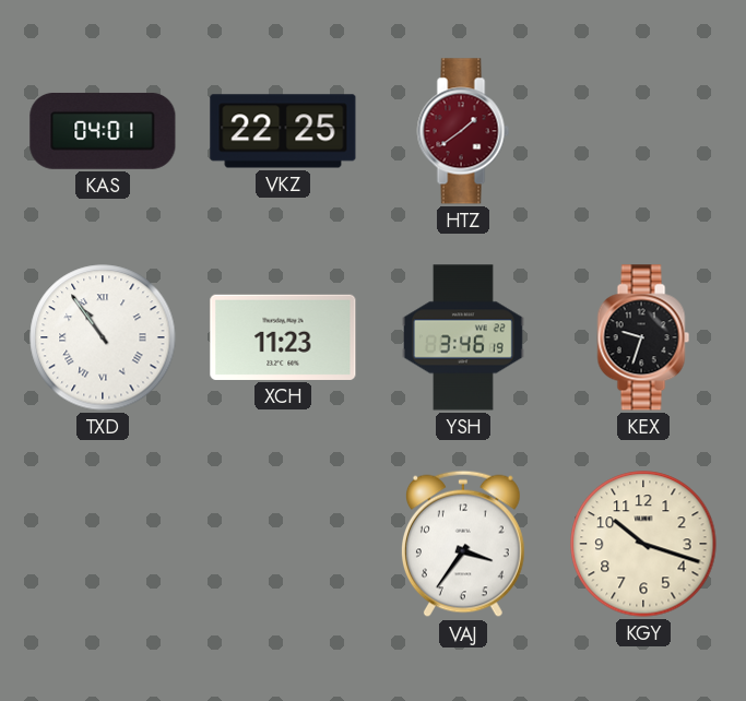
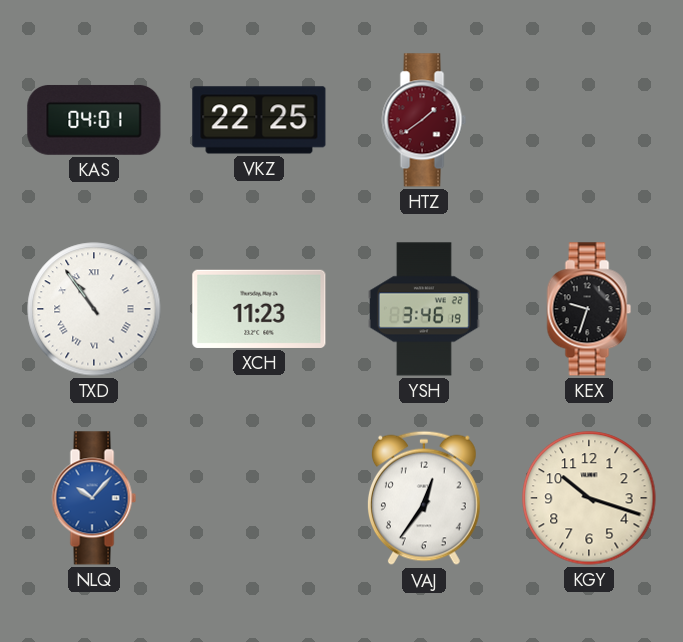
NLQ: none -> 10:07 (94, 498)
VAJ: 3:36 -> 12:36 (424, 498)
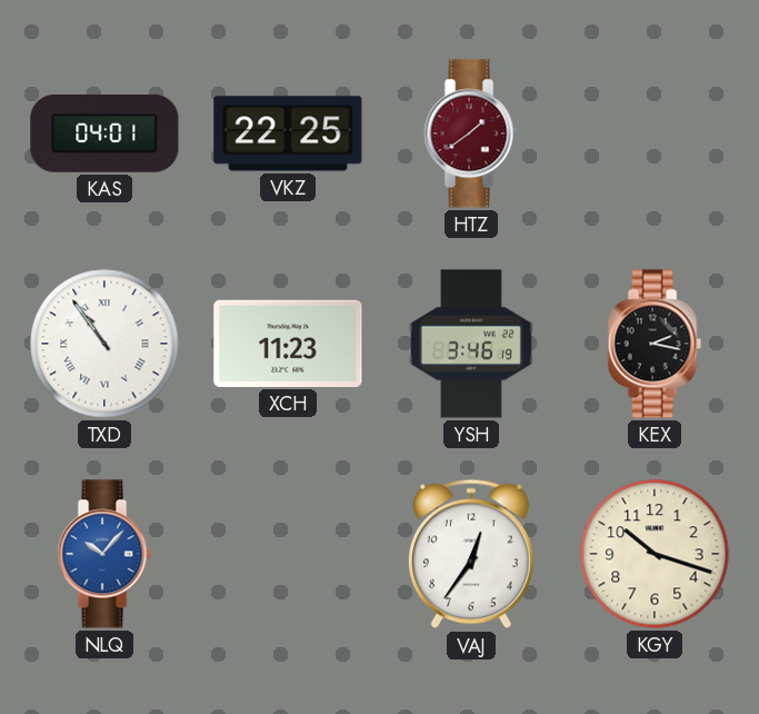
KEX: 9:33 -> 2:17 (655, 344)
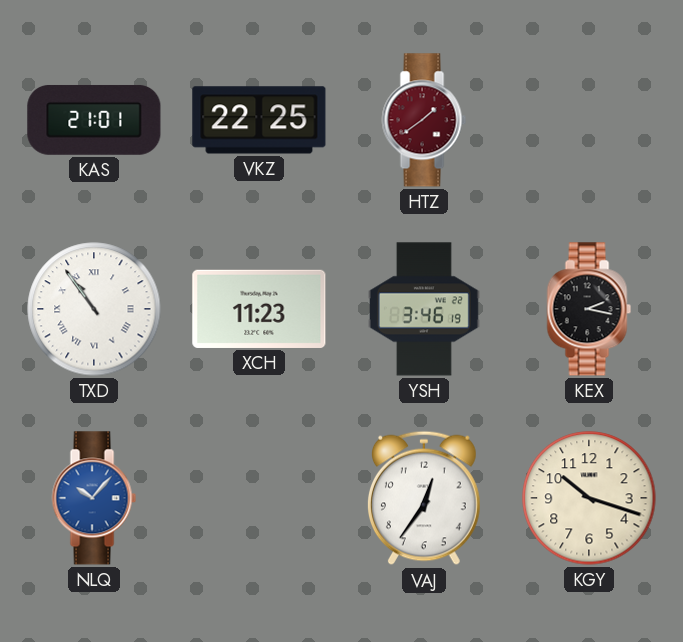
KAS: 04:01 -> 21:01 (94, 120)
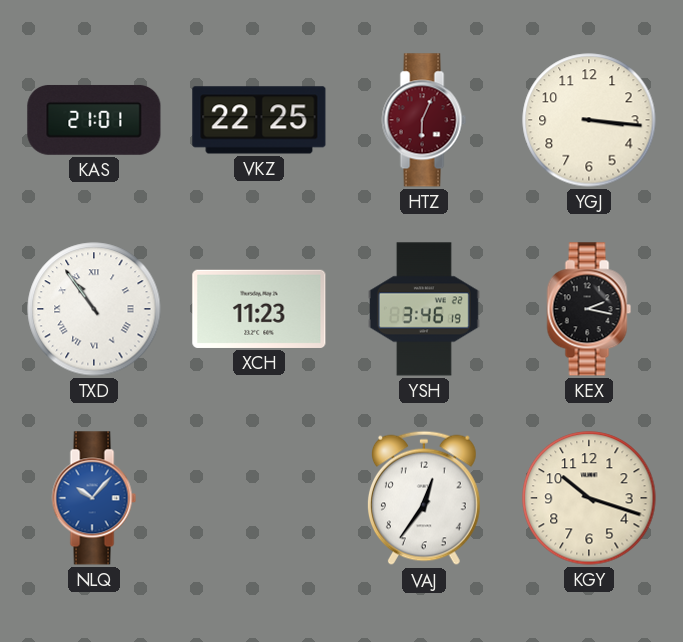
HTZ: 1:39 -> 6:04 (424, 120)
YGJ: none -> 3:16 (589, 120)
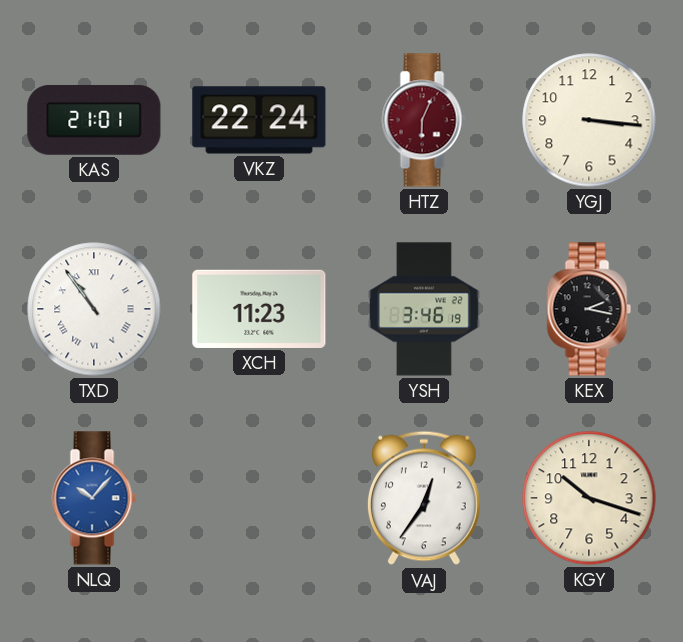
VKZ: 22:25 -> 22:24 (259, 120)
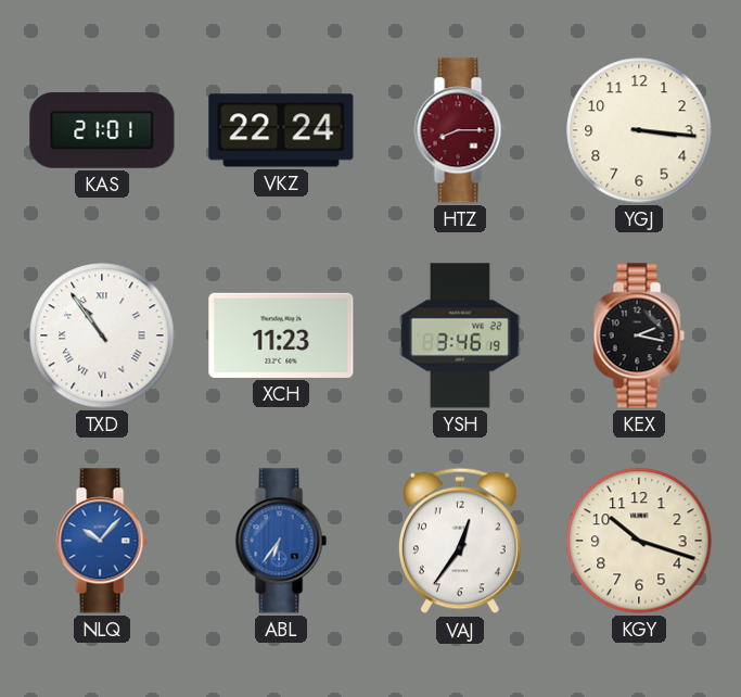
HTZ: 6:04 -> 8:15 (460, 130)
ABL: none -> 6:36 (281, 541)
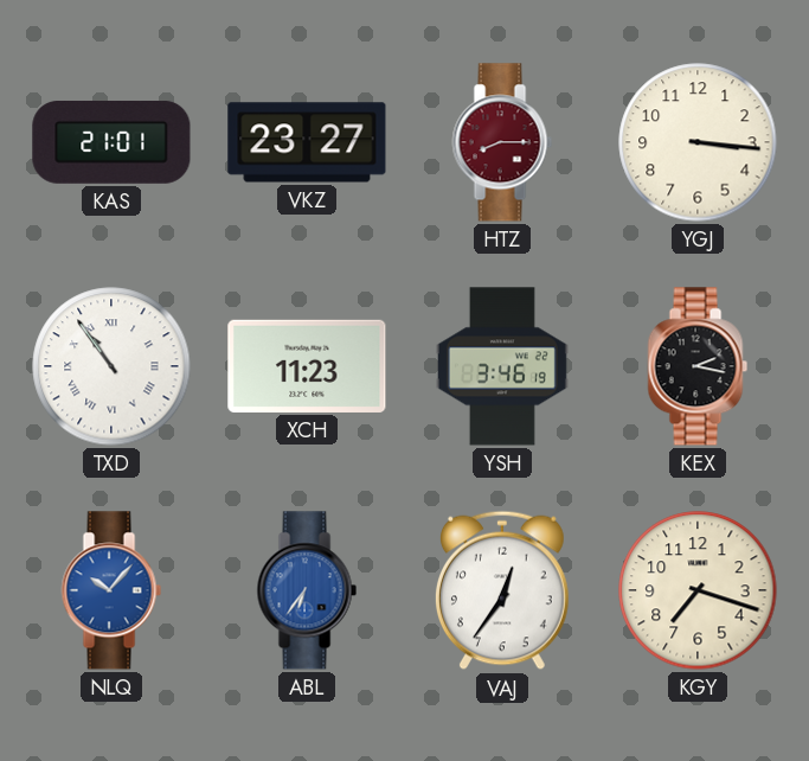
VKZ: 22:24 -> 23:27 (307, 142)
KGY: 10:18 -> 7:18 (698, 590)
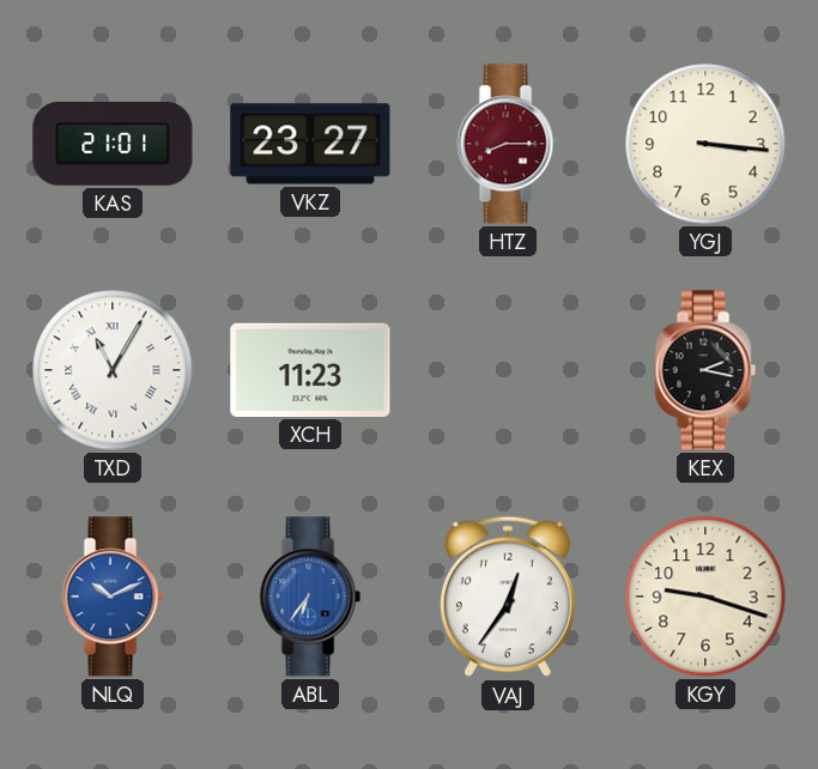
TXD: 10:54 -> 11:05 (113, 370)
YSH: 3:46 -> none (502, 366)
NLQ: 10:07 -> 10:11 (113, 597)
KGY: 7:18 -> 9:18 (705, 597)
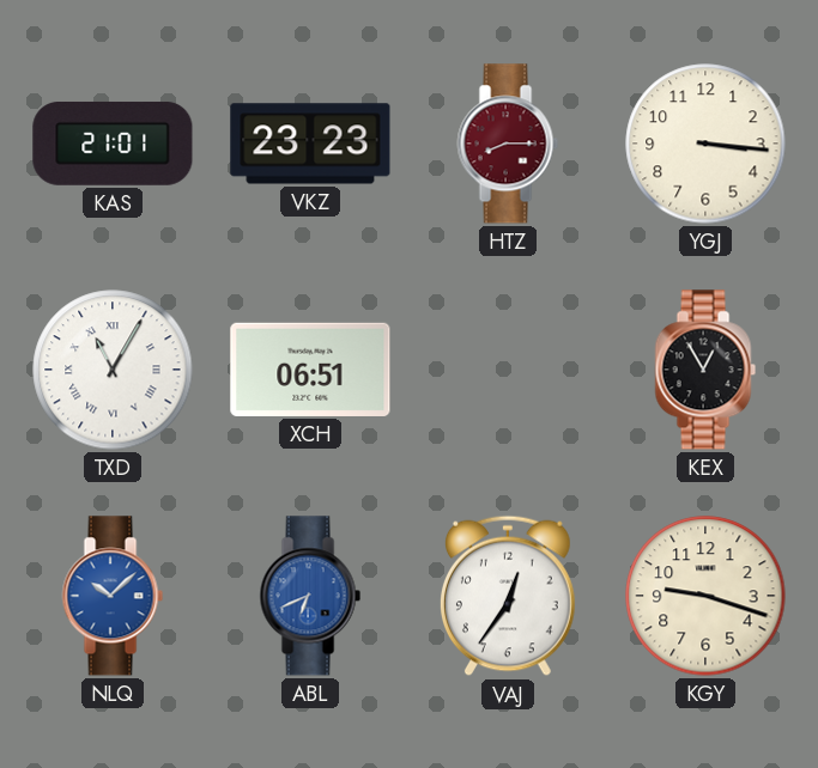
VKZ: 23:27 -> 23:23 (310, 144)
XCH: 11:23 -> 06:51 (310, 370)
KEX: 2:17 -> 12:55 (705, 370)
NLQ: 10:11 -> 10:08 (113, 596)
ABL: 6:36 -> 6:41 (310, 596)
